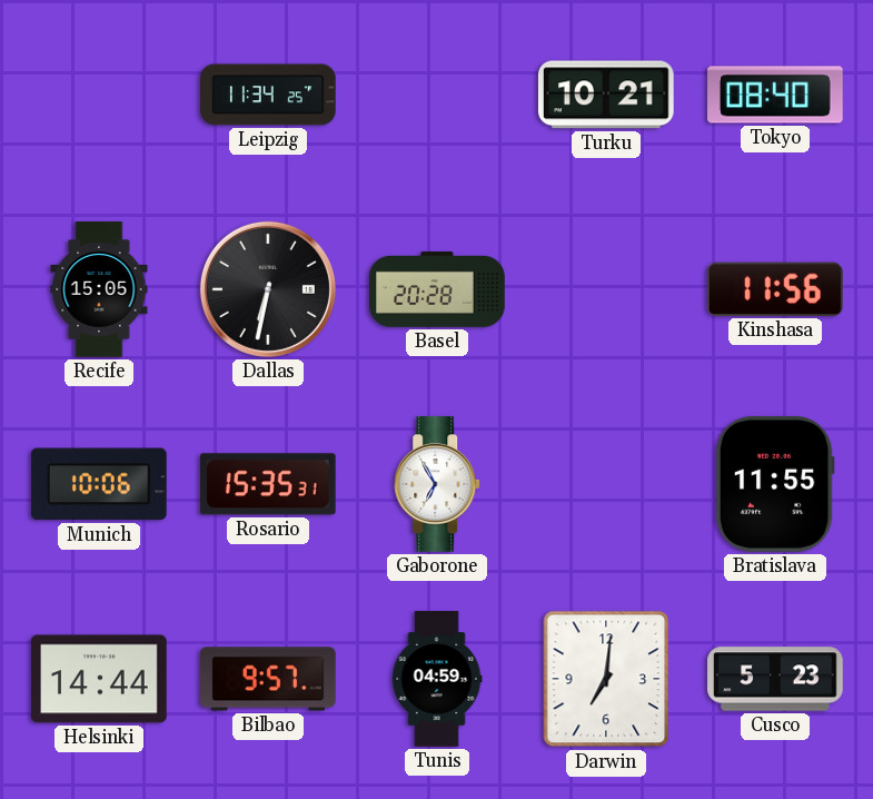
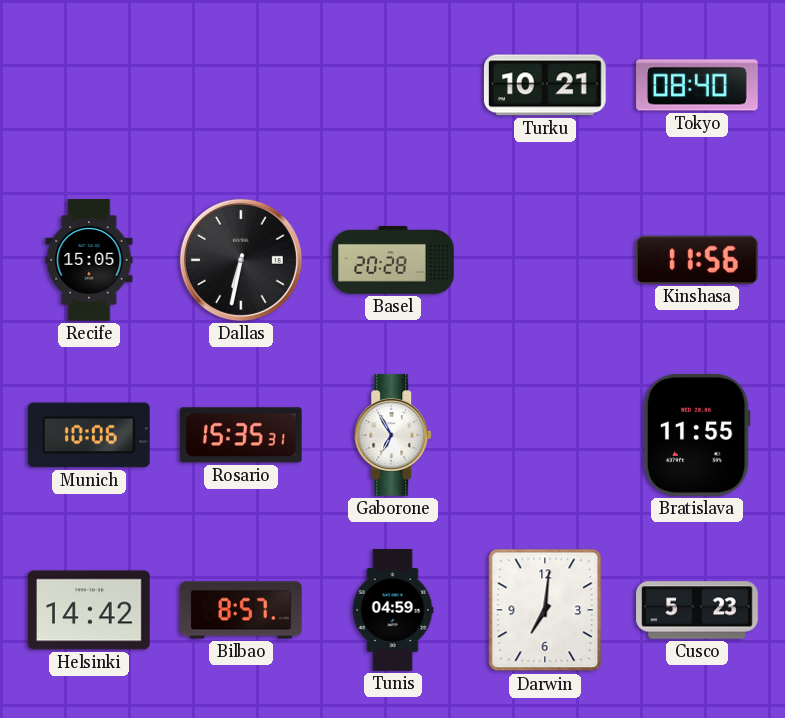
Leipzig: 11:34 -> none (268, 95)
Helsinki: 14:44 -> 14:42 (89, 610)
Bilbao: 9:57 -> 8:57 (241, 610)
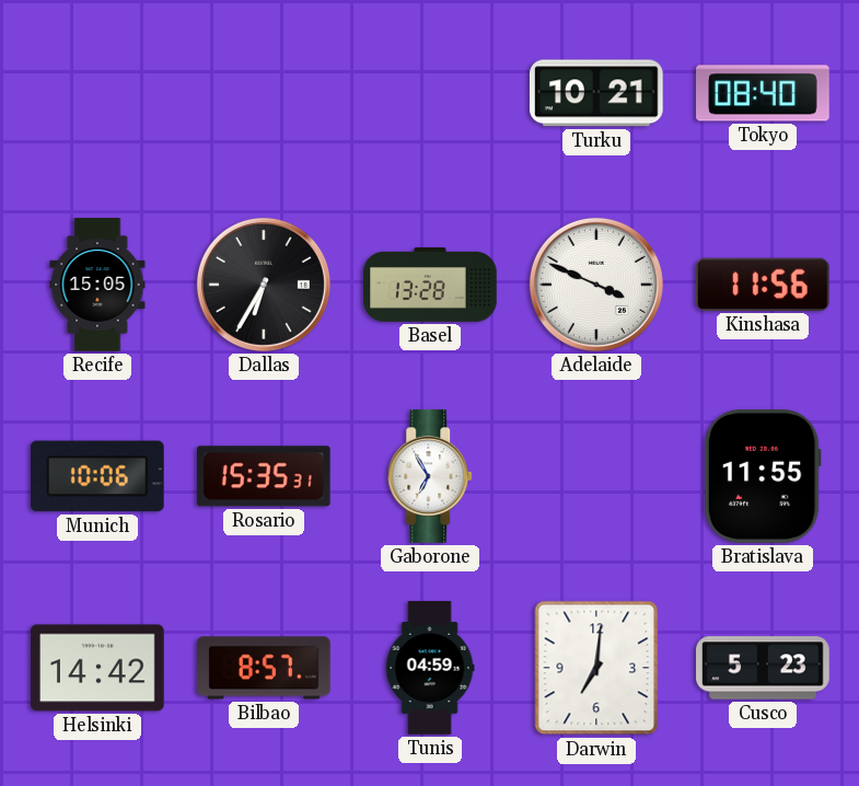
Dallas: 6:32 -> 6:35 (264, 285)
Basel: 20:28 -> 13:28 (430, 286)
Adelaide: none -> 3:49 (596, 285)
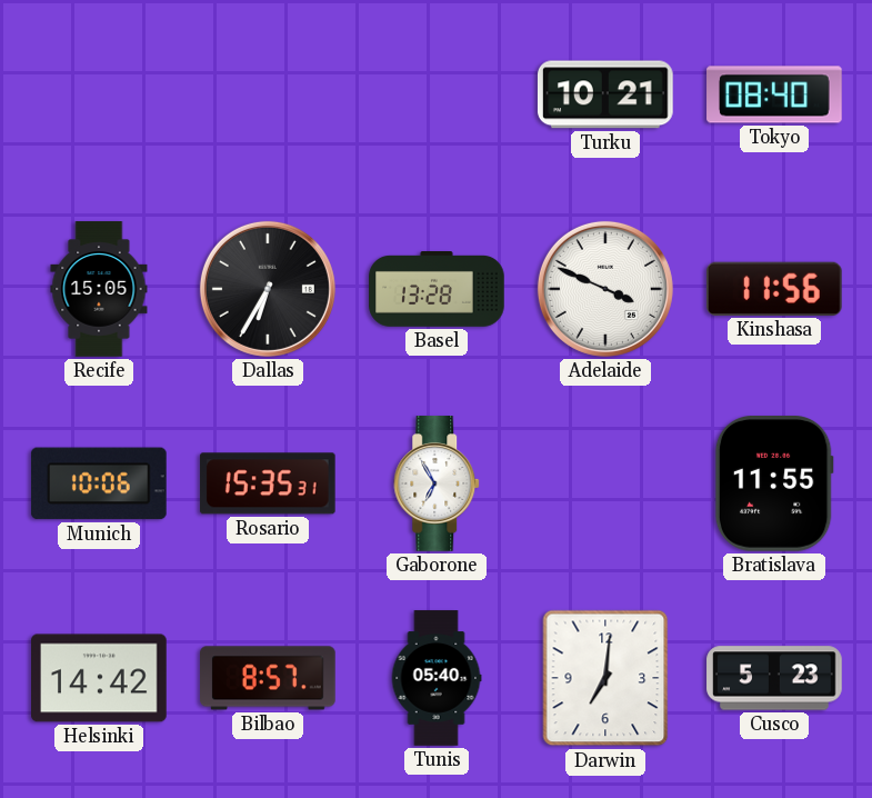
Tunis: 04:59 -> 05:40 (437, 678)
